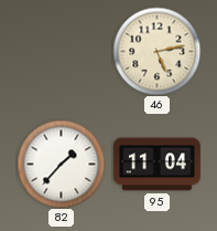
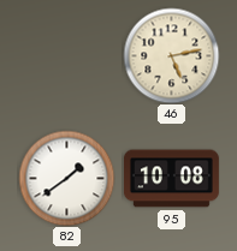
82: 1:37 -> 1:39 (66, 178)
95: 11:04 -> 10:08 (171, 179)
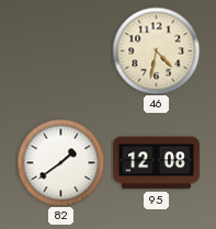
46: 5:13 -> 4:32 (156, 50)
95: 10:08 -> 12:08 (156, 163)
